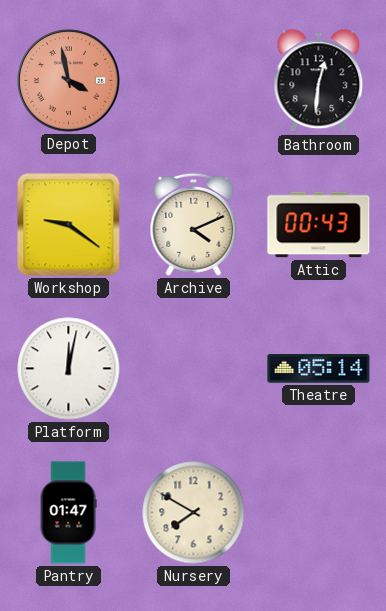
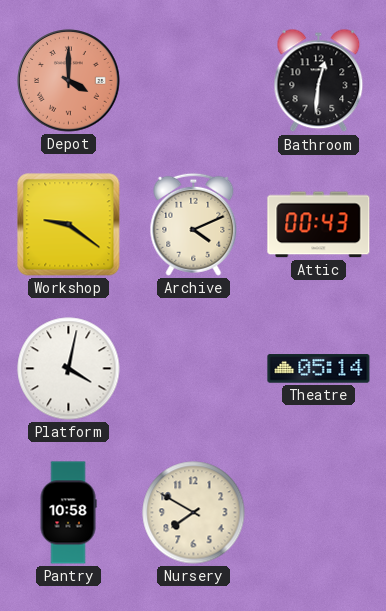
Depot: 3:58 -> 4:00 (69, 81)
Platform: 12:02 -> 4:02 (69, 369)
Pantry: 01:47 -> 10:58 (68, 513)
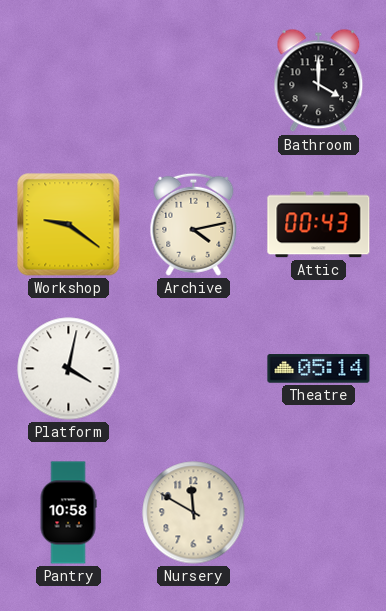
Depot: 4:00 -> none (69, 81)
Bathroom: 12:31 -> 4:00 (319, 81)
Archive: 4:11 -> 4:13 (194, 224)
Nursery: 7:50 -> 11:50 (194, 513)
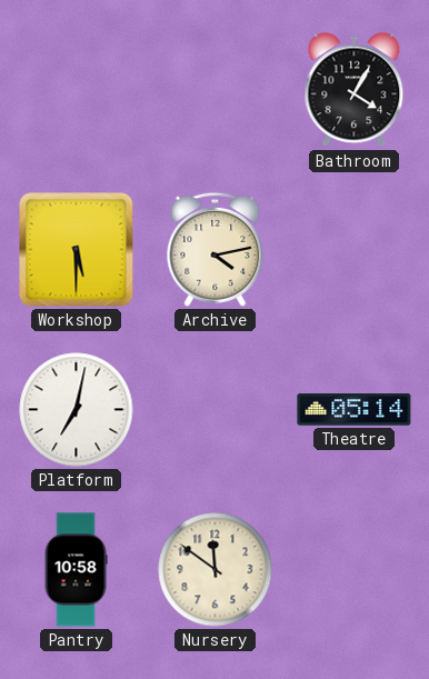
Bathroom: 4:00 -> 4:05 (355, 90)
Workshop: 9:21 -> 5:30 (77, 250)
Attic: 00:43 -> none (319, 225)
Platform: 4:02 -> 7:02 (77, 410)
Nursery: 11:50 -> 11:51 (216, 570)
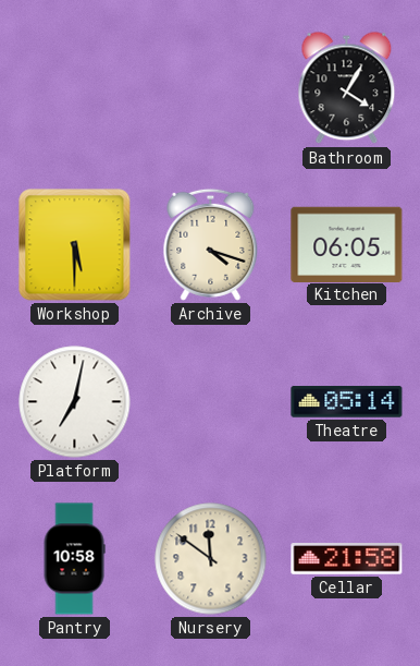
Archive: 4:13 -> 4:18 (211, 244)
Kitchen: none -> 06:05 (347, 244)
Cellar: none -> 21:58 (347, 559)
